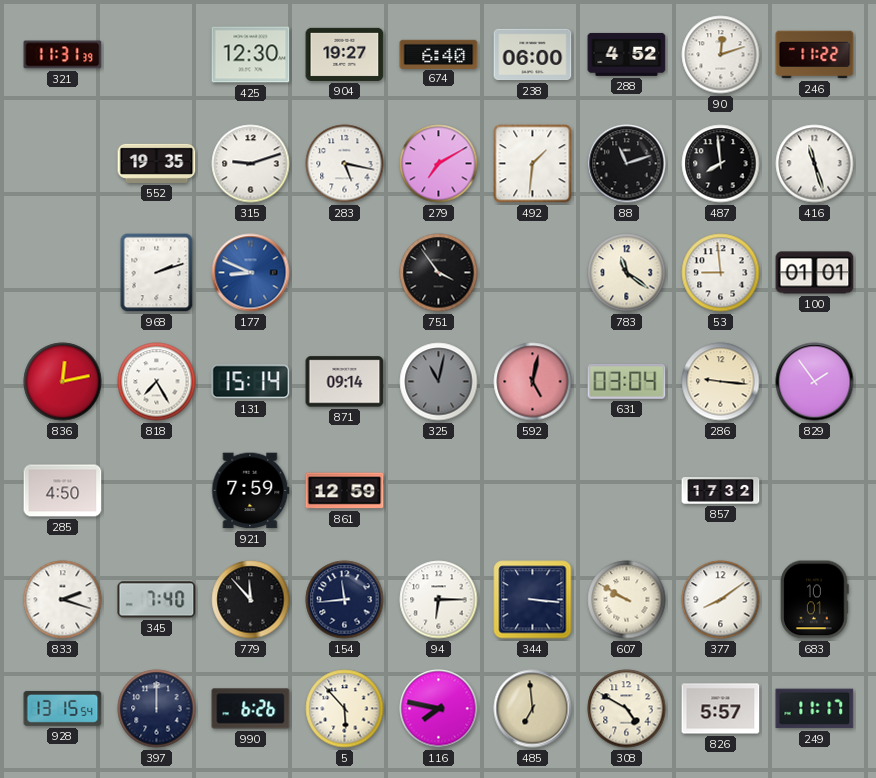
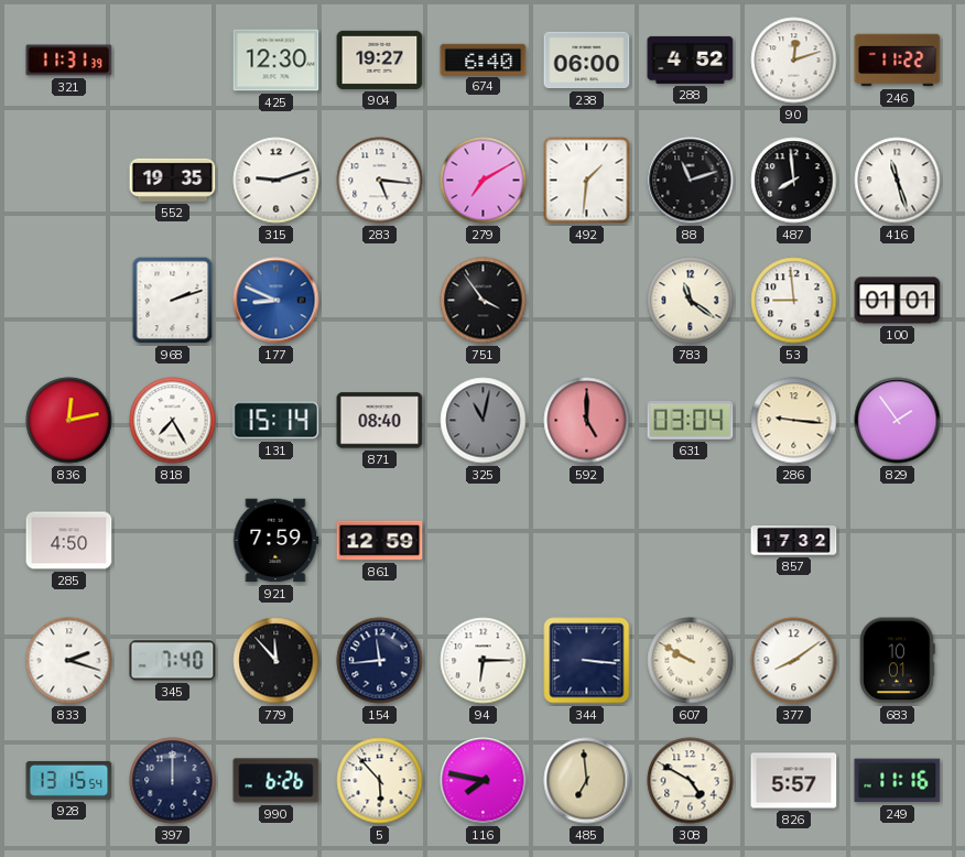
283: 5:17 -> 5:16 (380, 181)
871: 09:14 -> 08:40 (380, 421)
592: 5:02 -> 5:00 (587, 421)
249: 11:17 -> 11:16 (898, 781)
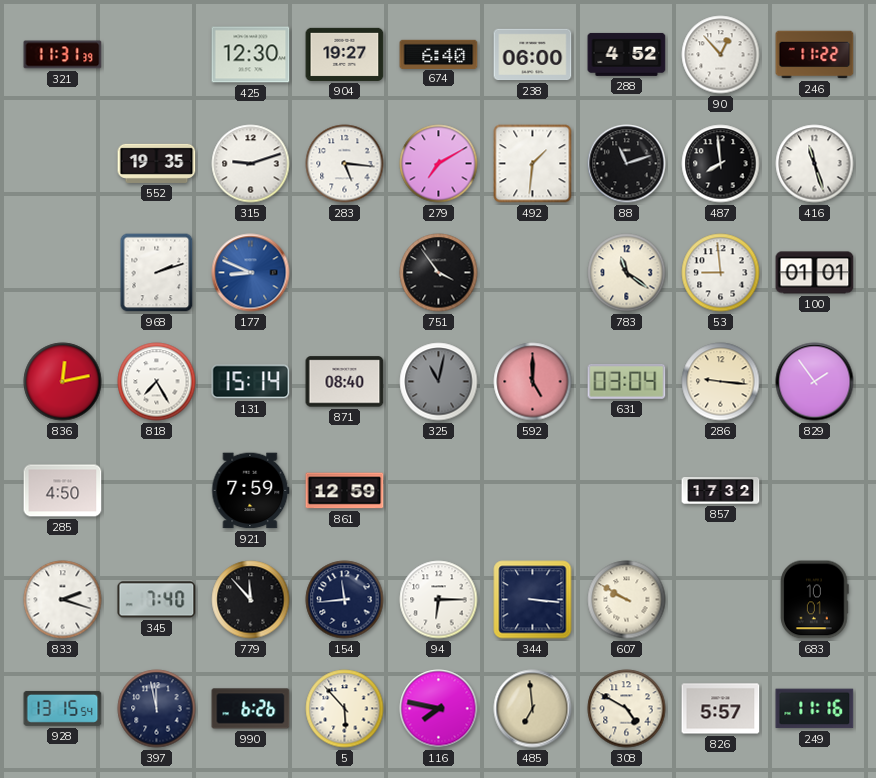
90: 12:12 -> 12:53 (721, 55)
377: 8:09 -> none (794, 661)
397: 12:00 -> 11:58 (157, 709)
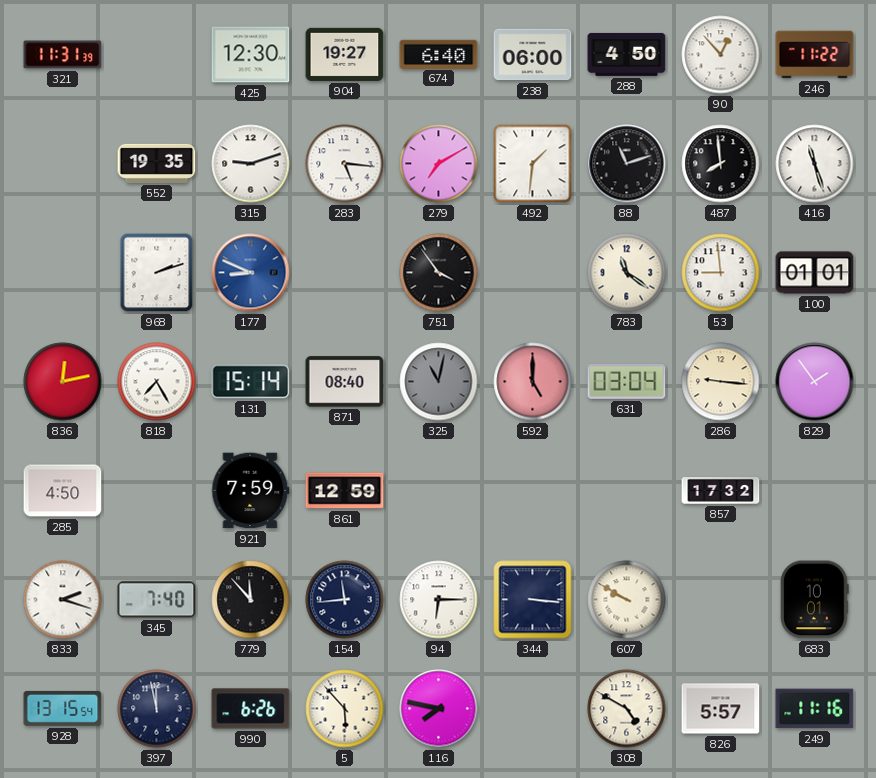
288: 4:52 -> 4:50 (627, 54)
485: 6:59 -> none (533, 709)
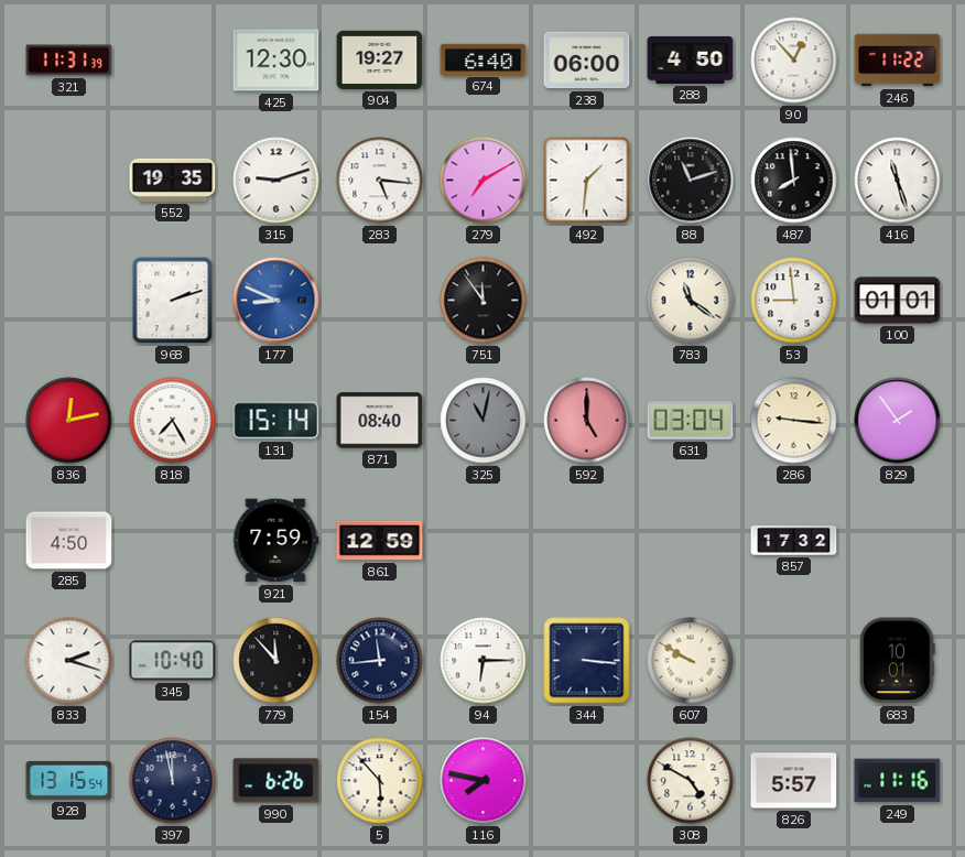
751: 3:54 -> 11:54 (484, 301)
345: 7:40 -> 10:40 (173, 661)
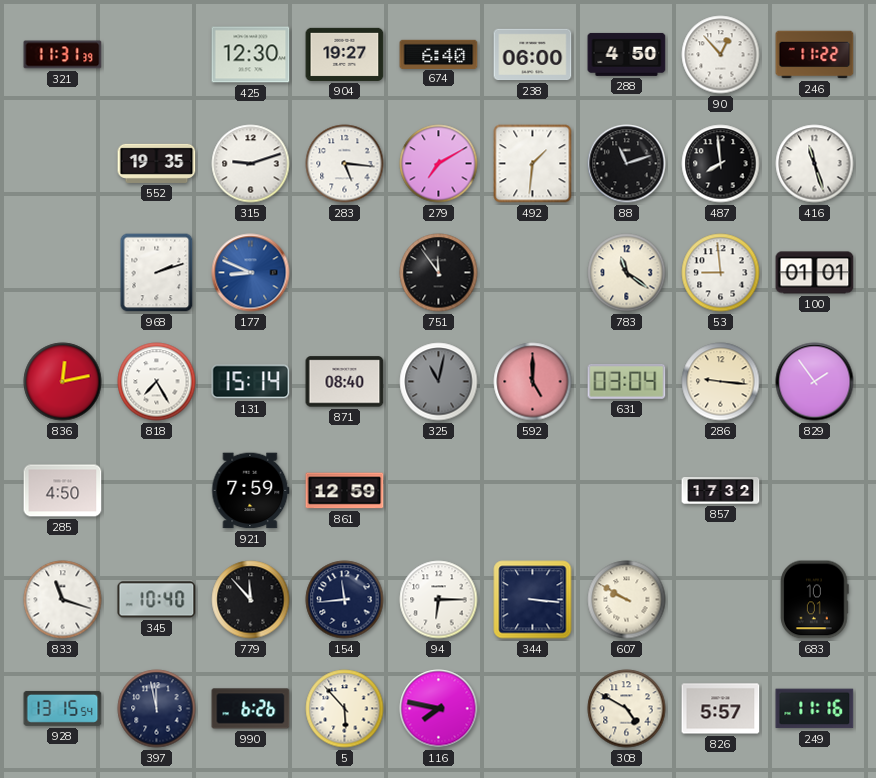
833: 2:18 -> 11:18 (63, 600)
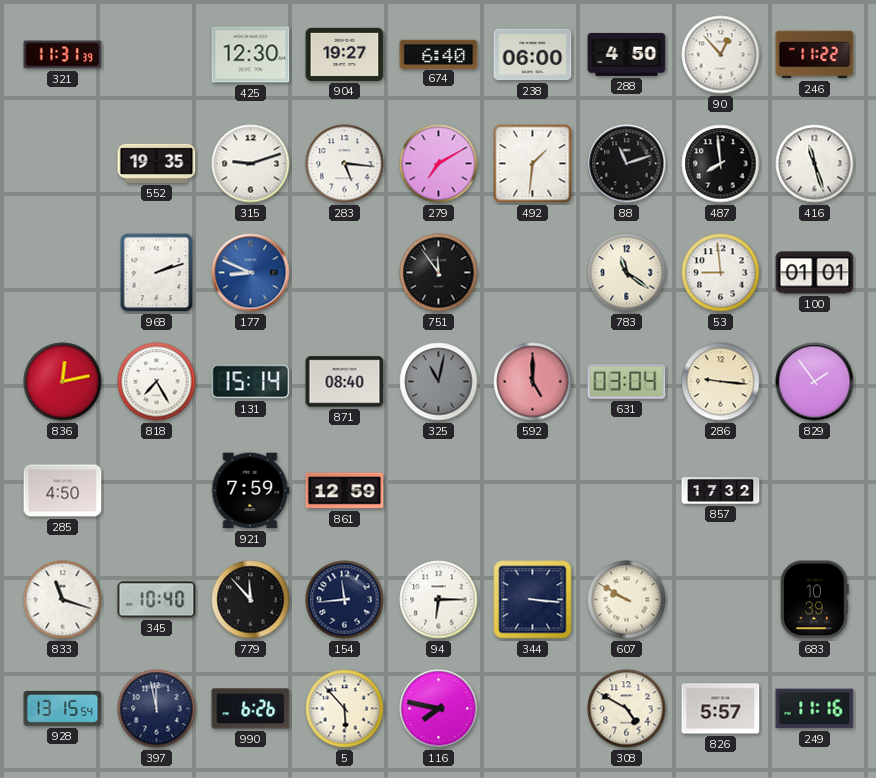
683: 10:01 -> 10:39 (815, 600)
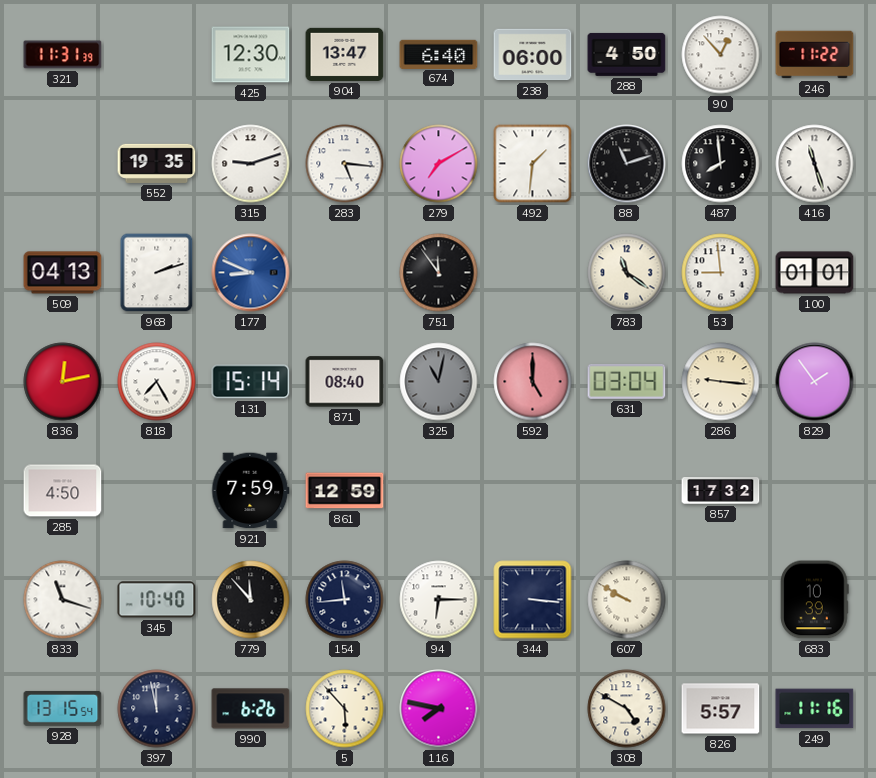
904: 19:27 -> 13:47 (345, 54)
509: none -> 04:13 (63, 273)
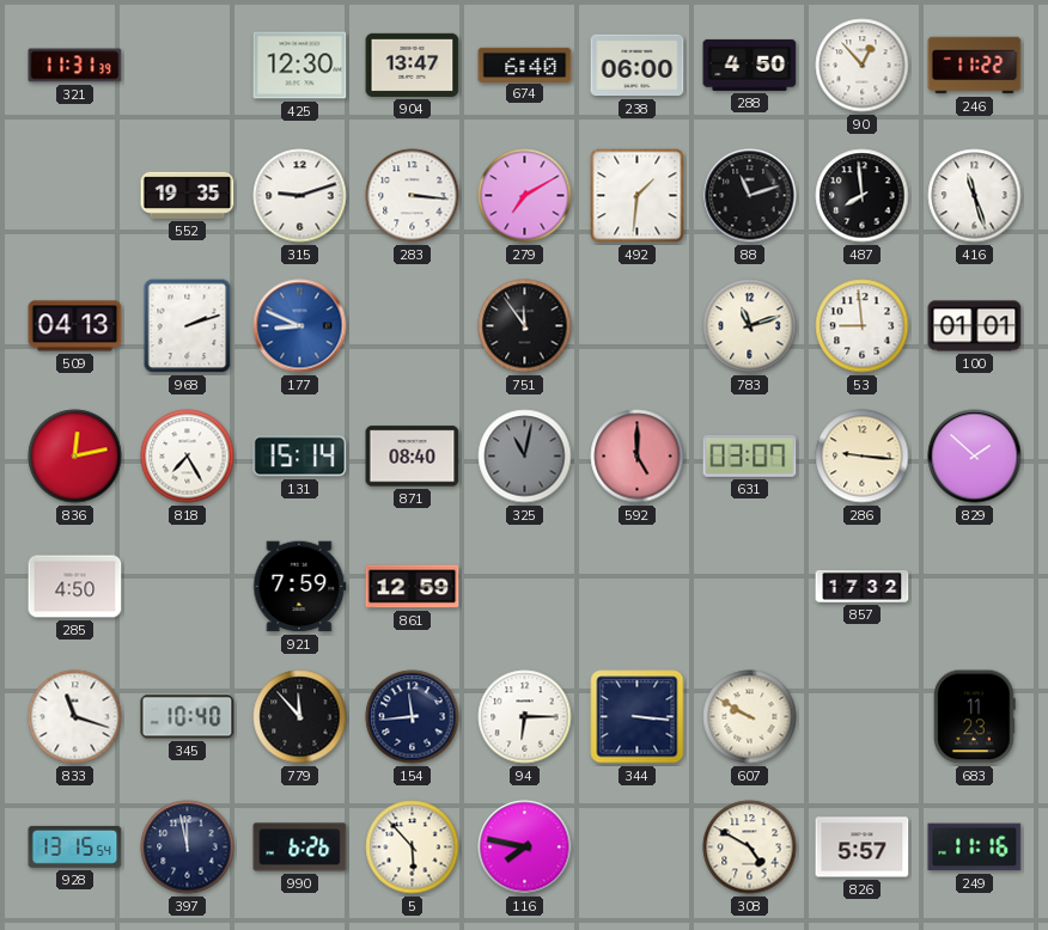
283: 5:16 -> 3:16 (413, 196)
783: 11:21 -> 11:12 (750, 326)
631: 03:04 -> 03:07 (750, 457)
829: 1:54 -> 1:52 (975, 457)
683: 10:39 -> 11:23 (975, 717)
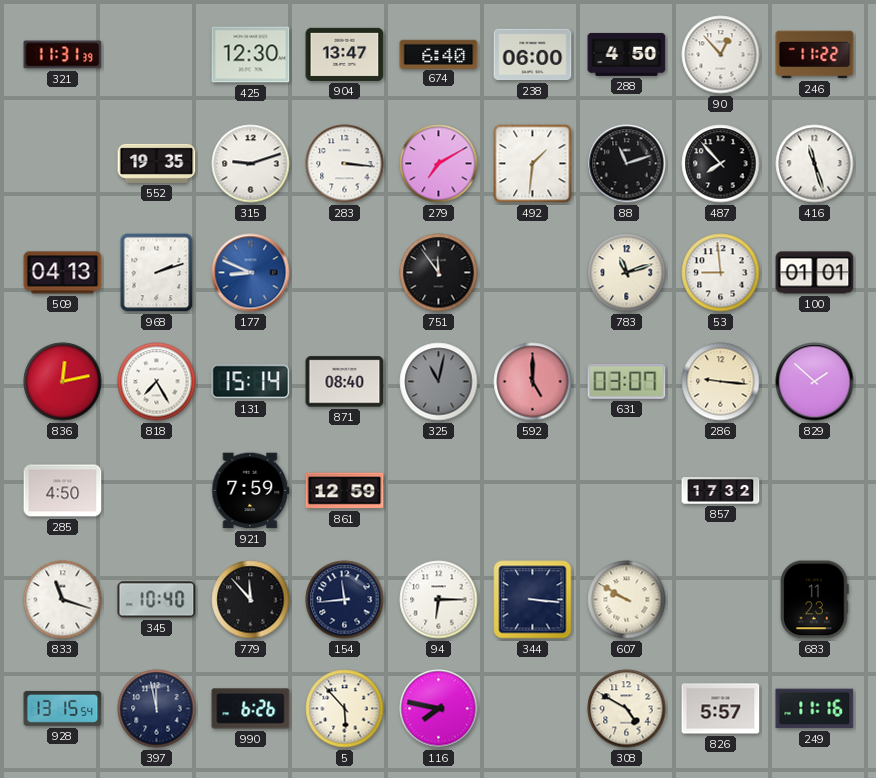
487: 7:59 -> 7:53 (721, 164)
